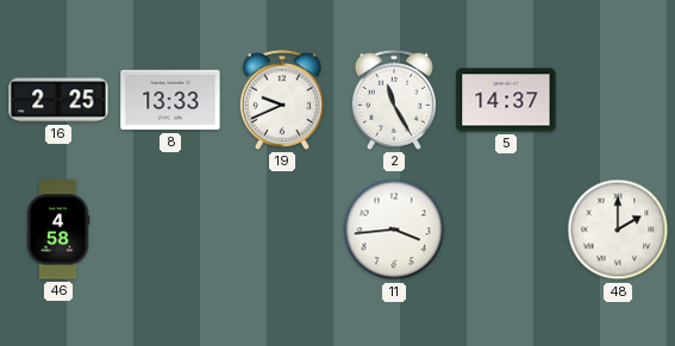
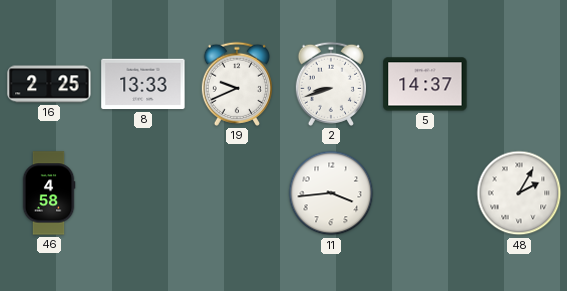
2: 11:25 -> 8:42 (330, 84)
48: 2:00 -> 2:05 (519, 193)
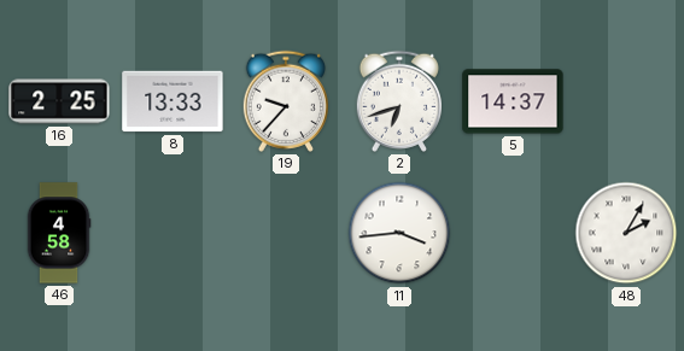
19: 9:41 -> 9:37 (285, 101)
2: 8:42 -> 6:42 (398, 101)
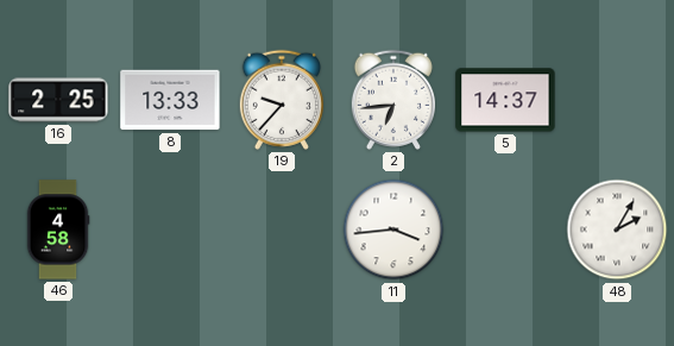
2: 6:42 -> 6:44 (392, 100)
